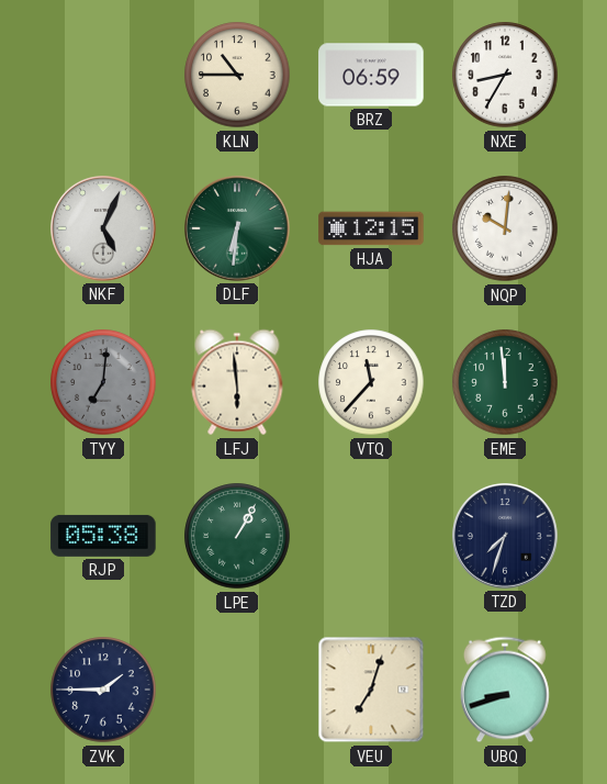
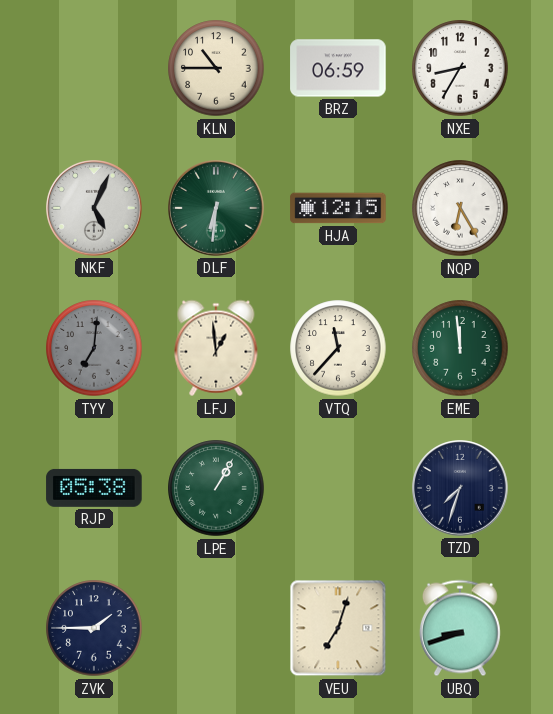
NQP: 10:01 -> 6:25 (460, 208)
LFJ: 5:59 -> 12:59 (216, 348)
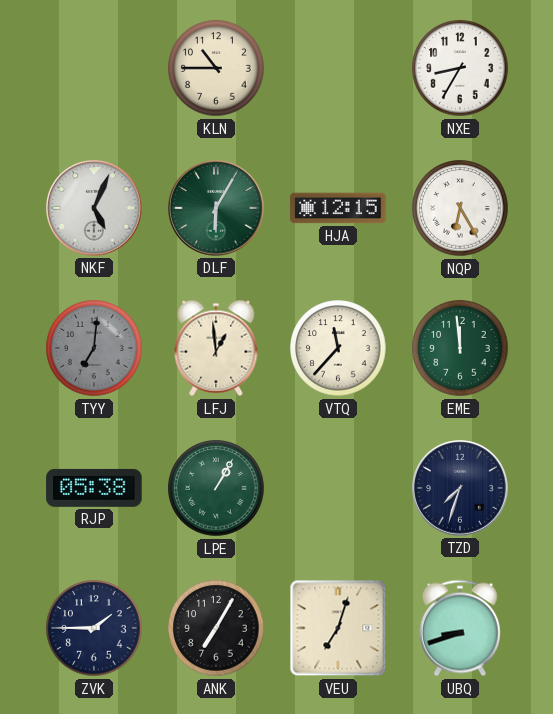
BRZ: 06:59 -> none (338, 68)
DLF: 6:31 -> 6:05 (216, 208)
ANK: none -> 7:05 (216, 628)
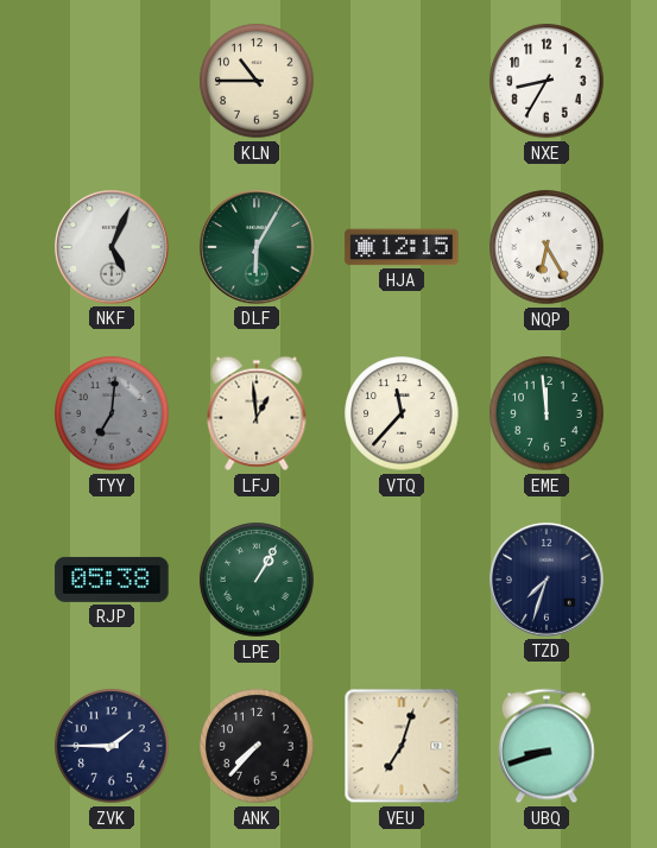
ANK: 7:05 -> 7:37 (257, 746)
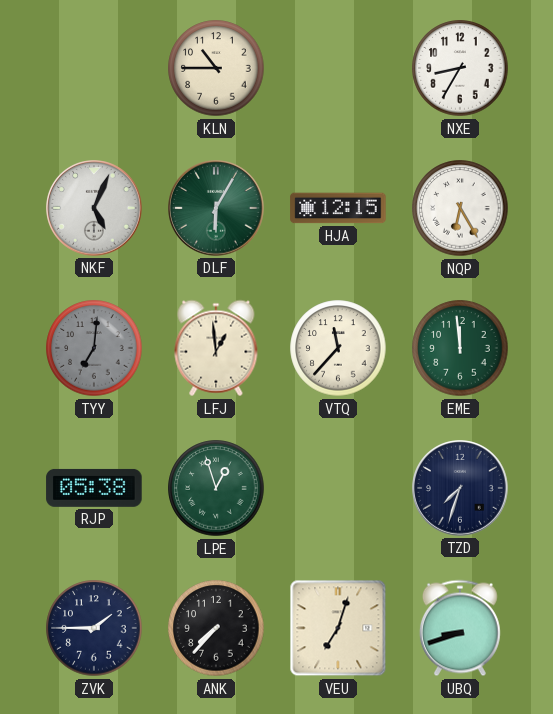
LPE: 1:05 -> 12:57 (216, 488)
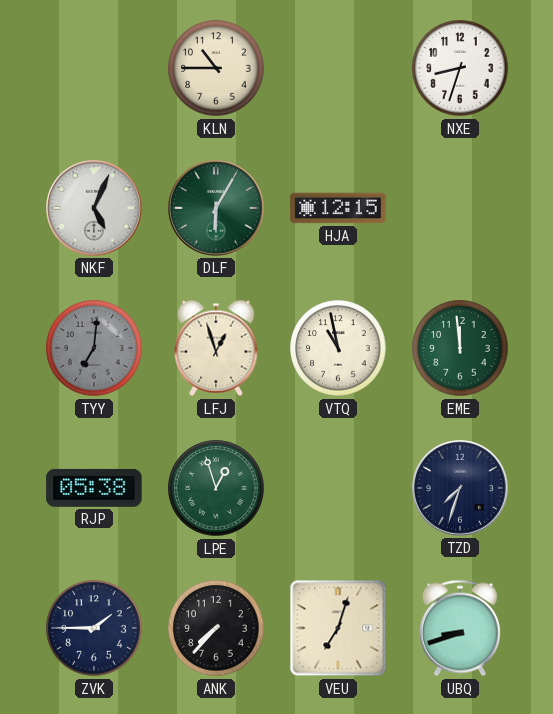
NXE: 8:35 -> 8:33 (460, 68)
NQP: 6:25 -> none (460, 208)
LFJ: 12:59 -> 12:57 (216, 348)
VTQ: 11:37 -> 10:58 (338, 348)
